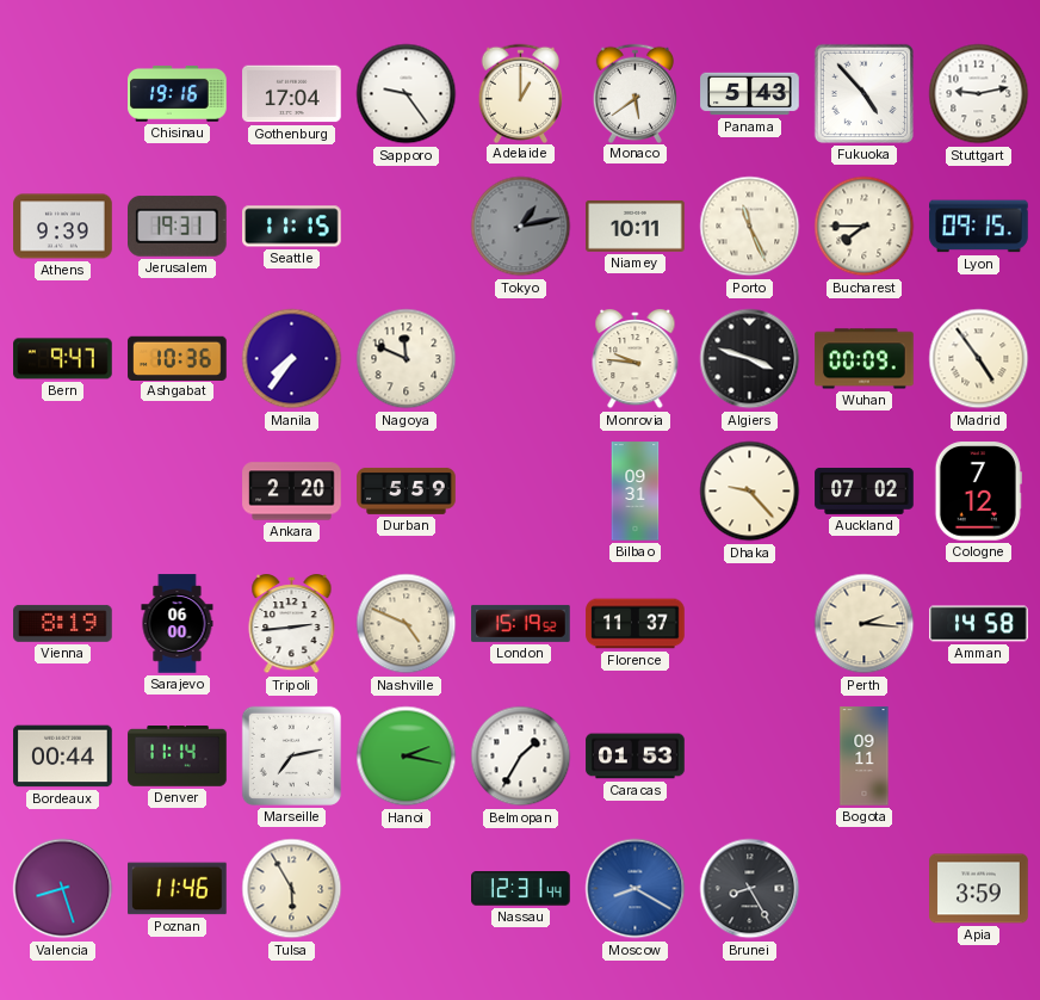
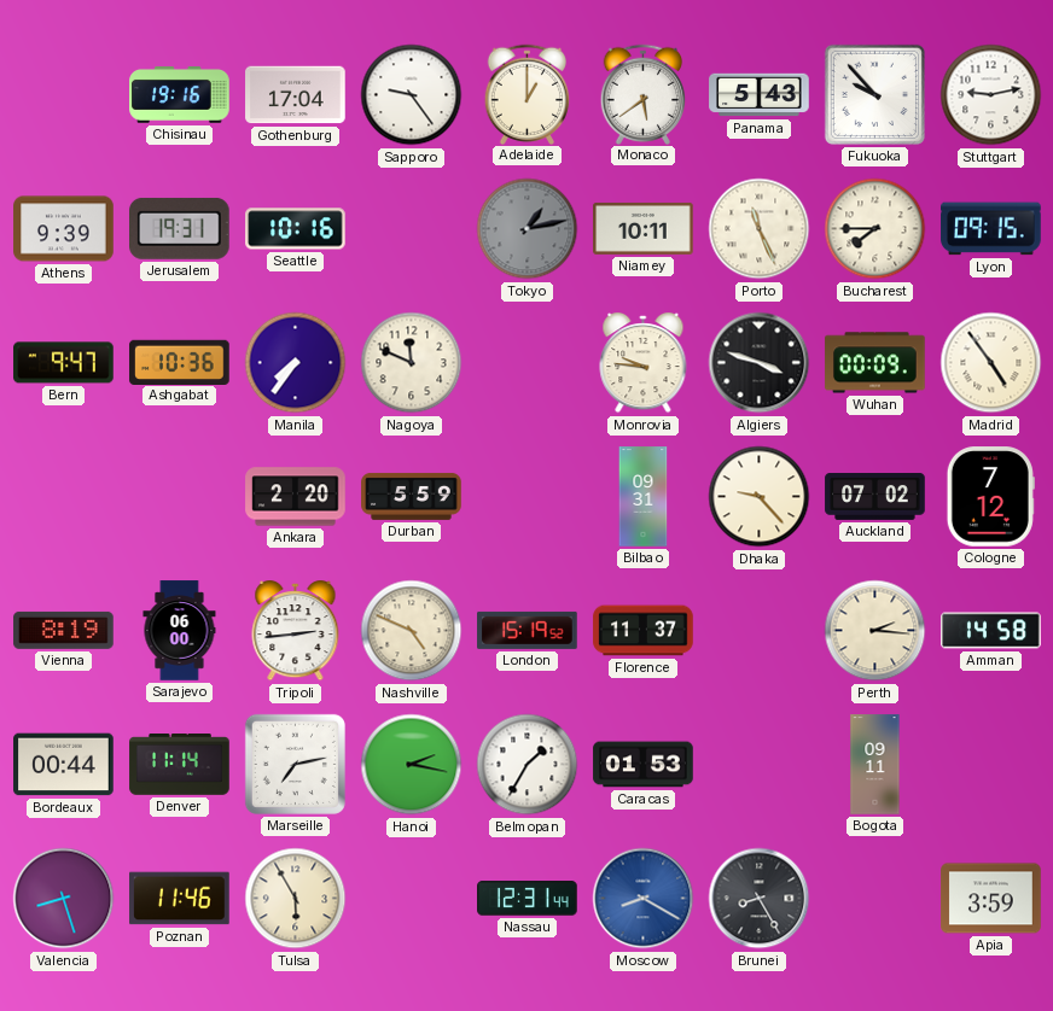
Fukuoka: 4:53 -> 9:53 (874, 94)
Seattle: 11:15 -> 10:16 (296, 229)
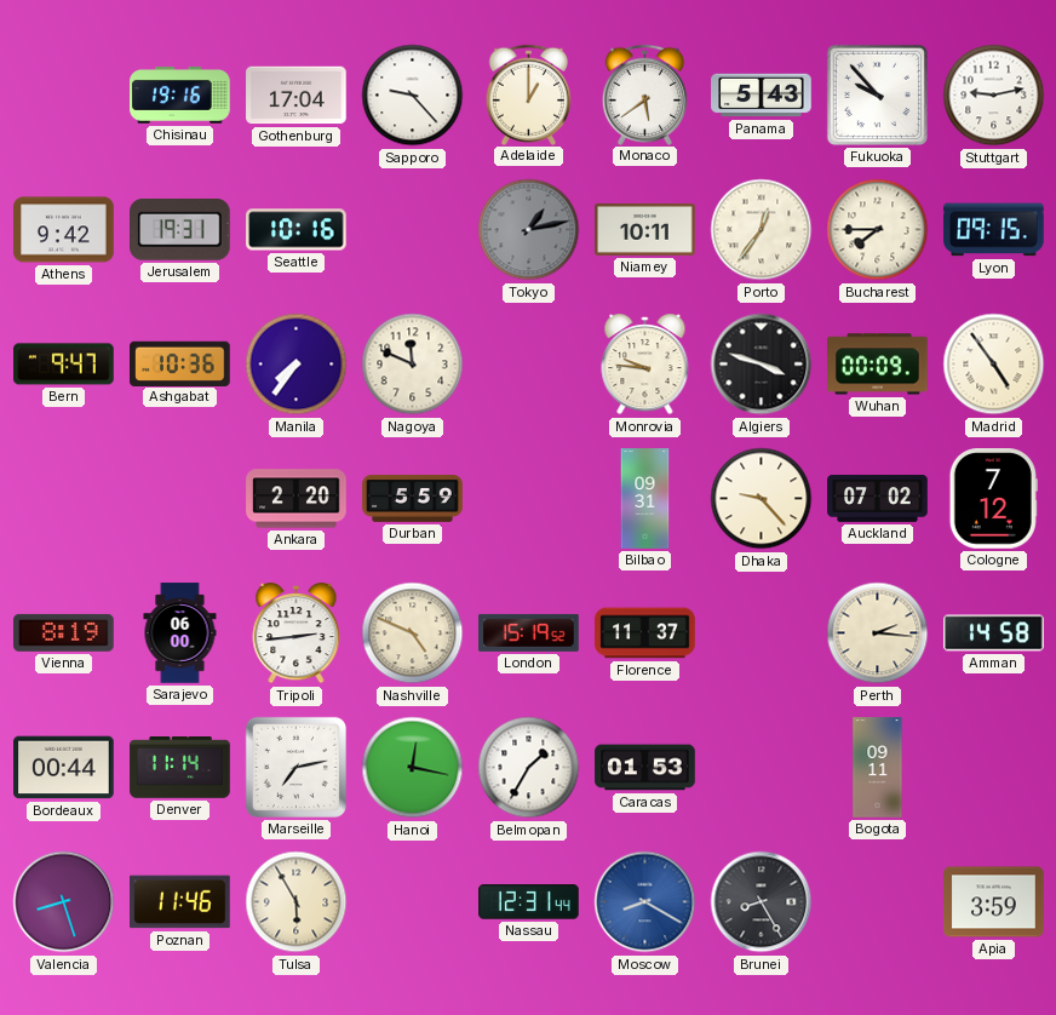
Sapporo: 9:24 -> 9:23 (413, 96)
Athens: 9:39 -> 9:42 (64, 230)
Porto: 11:26 -> 12:36 (762, 230)
Hanoi: 2:17 -> 12:17 (413, 768)
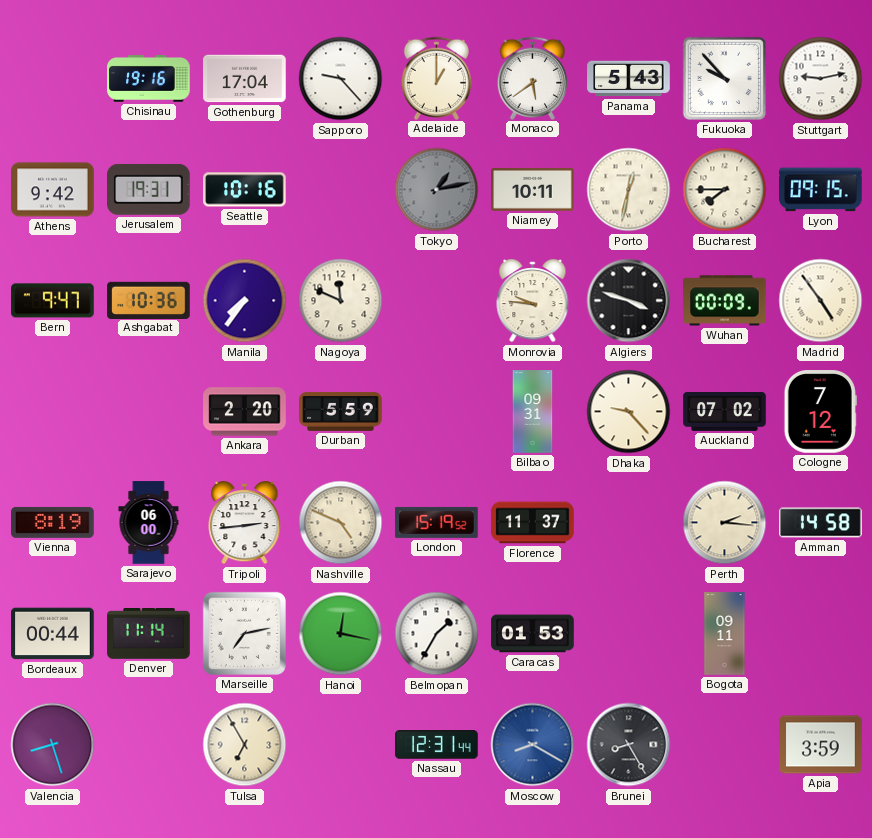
Porto: 12:36 -> 12:32 (629, 190)
Poznan: 11:46 -> none (180, 902)
Tulsa: 5:55 -> 6:55 (245, 745)
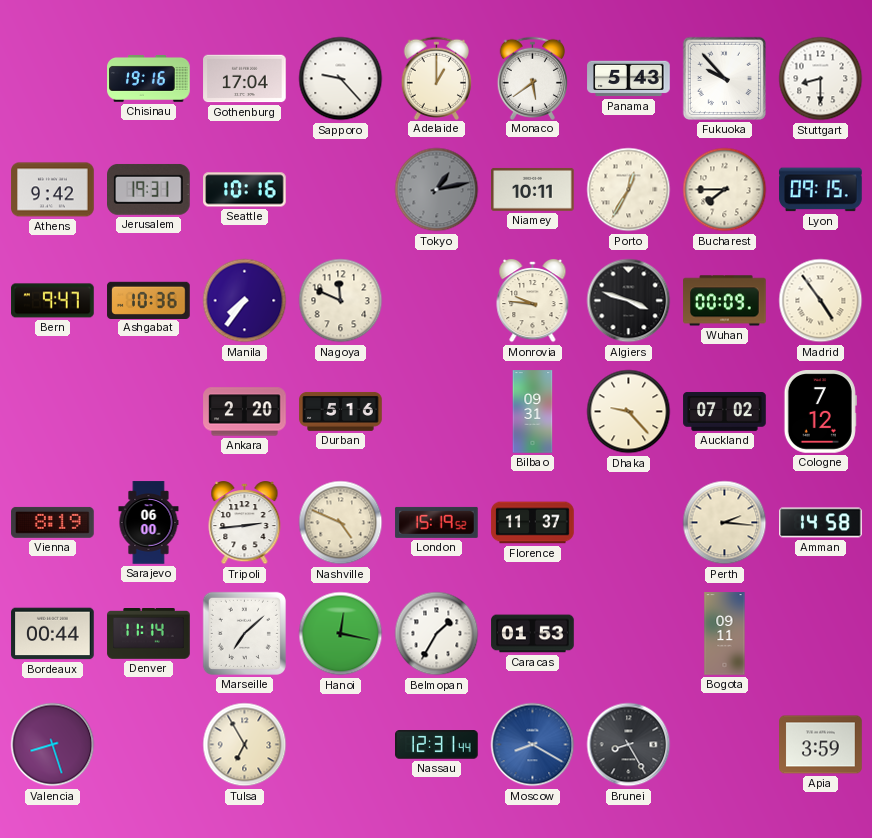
Stuttgart: 9:13 -> 8:30 (821, 79)
Porto: 12:32 -> 12:35 (629, 190)
Durban: 5:59 -> 5:16 (341, 411)
Marseille: 7:13 -> 7:08 (244, 633)
